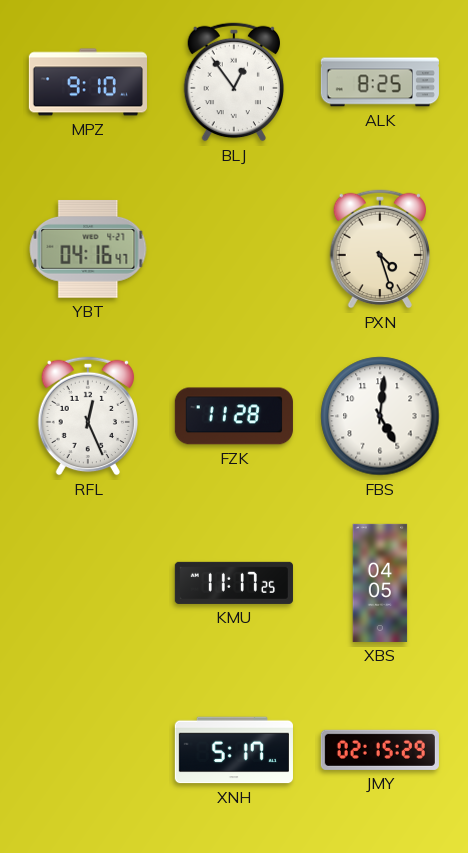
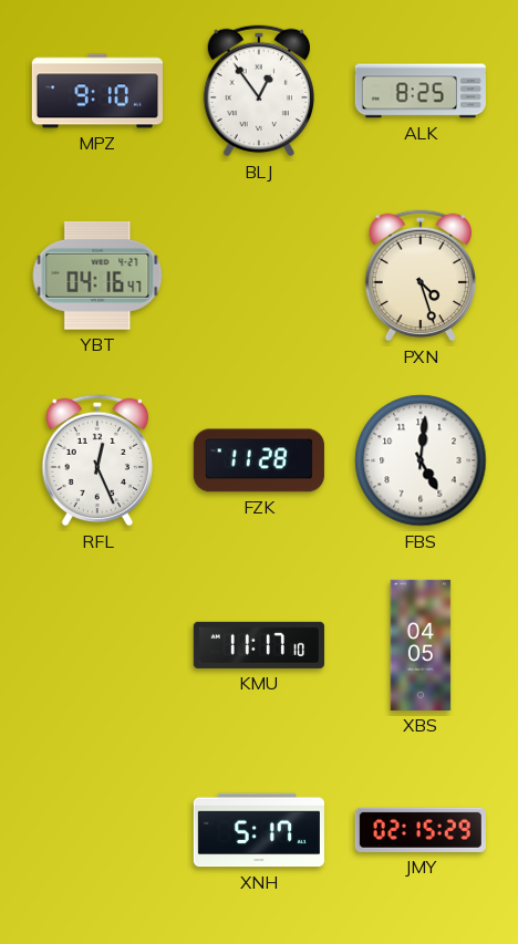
KMU: 11:17:25 -> 11:17:10 (259, 645)
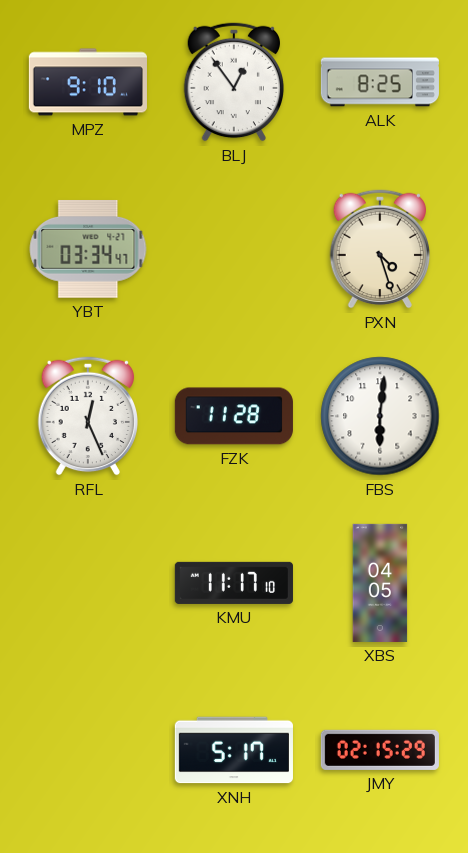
YBT: 04:16 -> 03:34 (88, 249)
FBS: 5:01 -> 6:01 (380, 416)
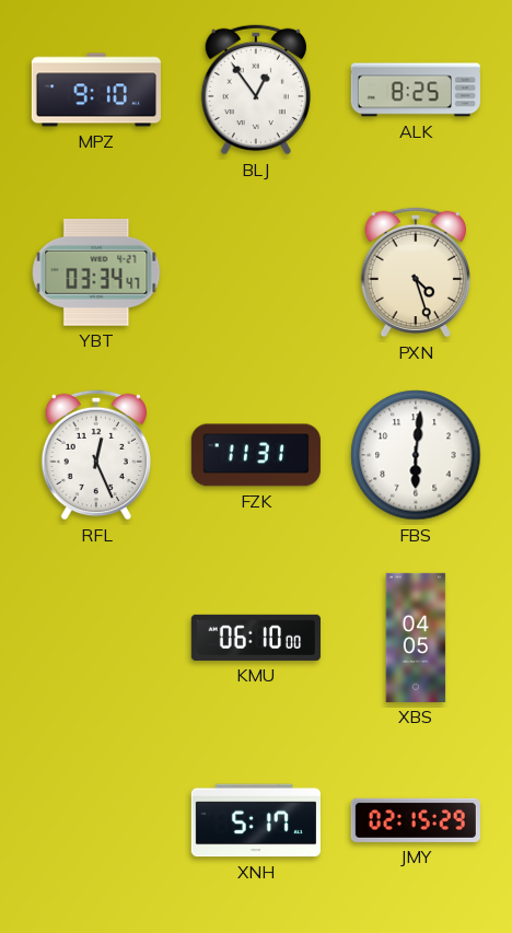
FZK: 11:28 -> 11:31 (256, 455)
KMU: 11:17 -> 06:10 (256, 638)
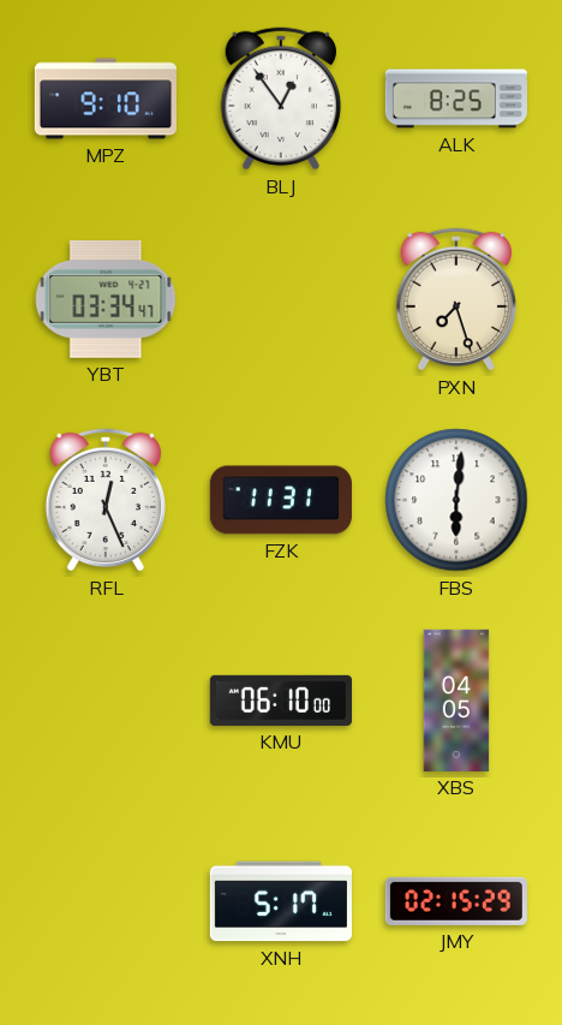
PXN: 4:27 -> 7:27 (455, 299)
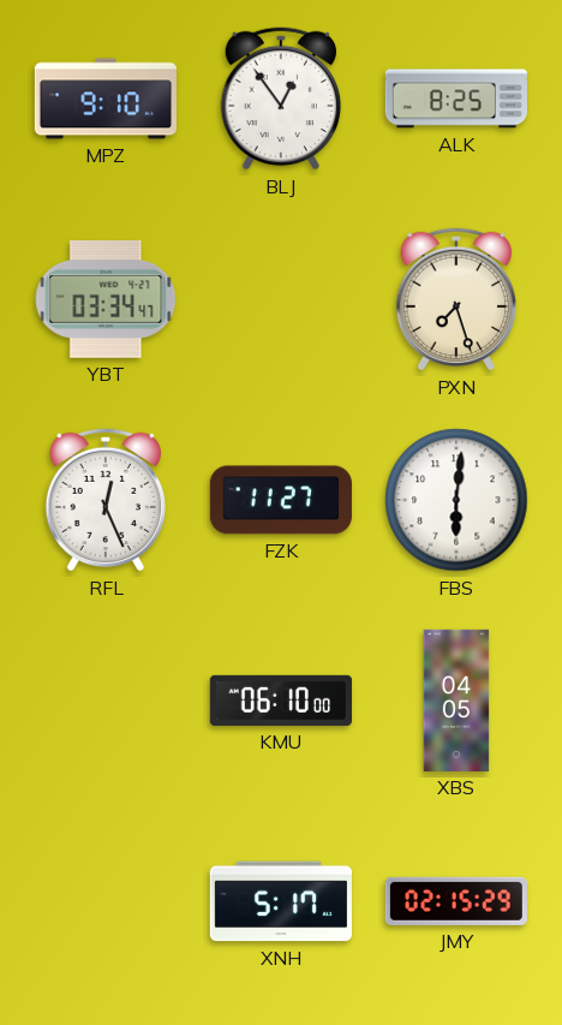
FZK: 11:31 -> 11:27 (281, 500)
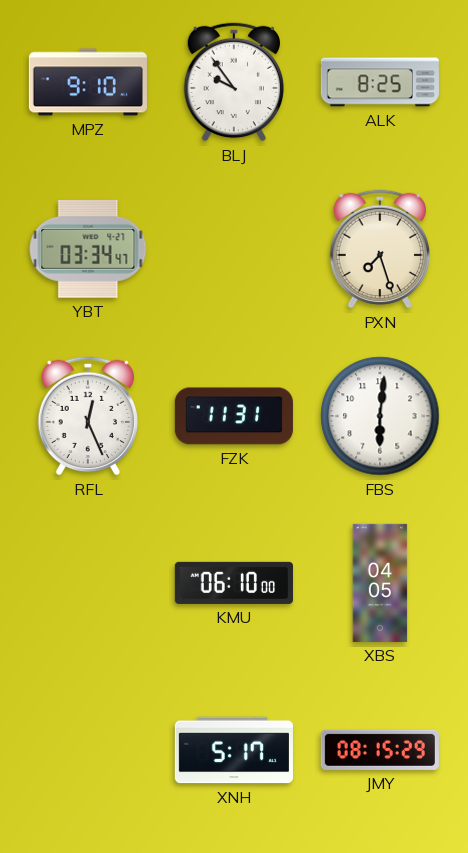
BLJ: 12:54 -> 9:54 (233, 82)
FZK: 11:27 -> 11:31 (234, 416)
JMY: 02:15 -> 08:15 (380, 750)
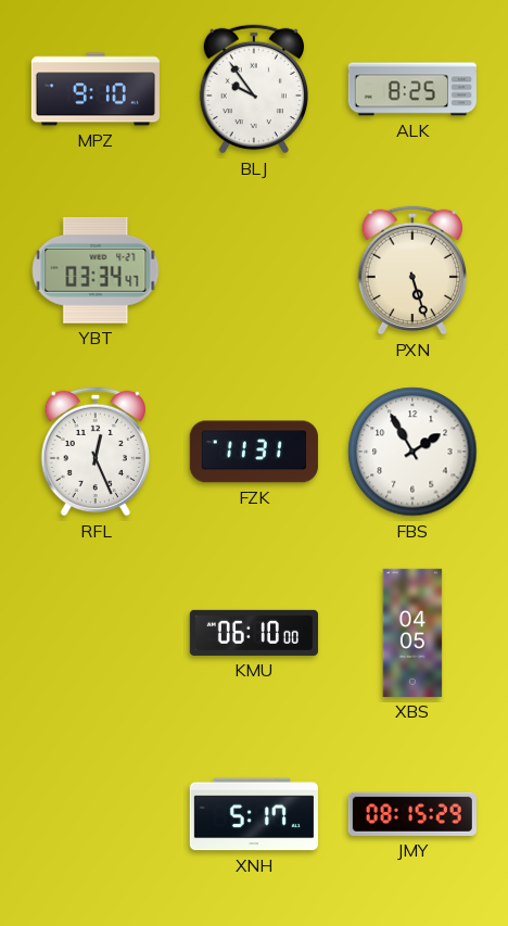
PXN: 7:27 -> 5:27 (411, 270)
FBS: 6:01 -> 1:55 (412, 452)
